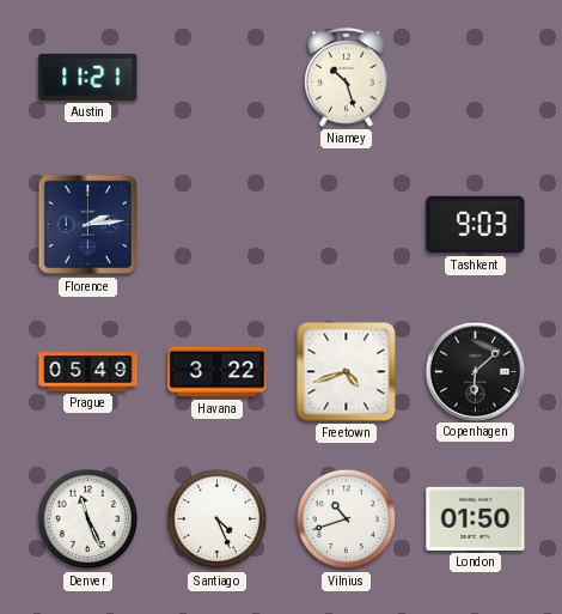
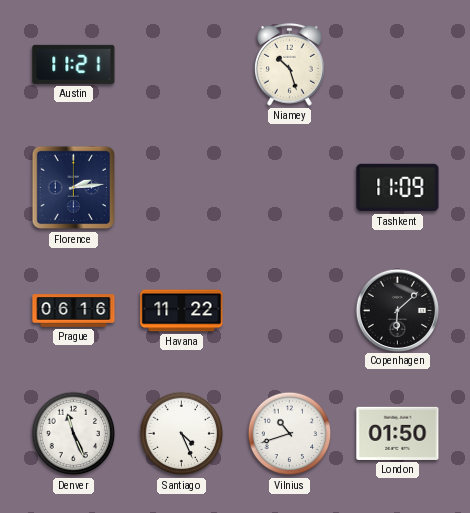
Tashkent: 9:03 -> 11:09 (398, 188)
Prague: 05:49 -> 06:16 (74, 311)
Havana: 3:22 -> 11:22 (182, 311)
Freetown: 4:42 -> none (347, 372)
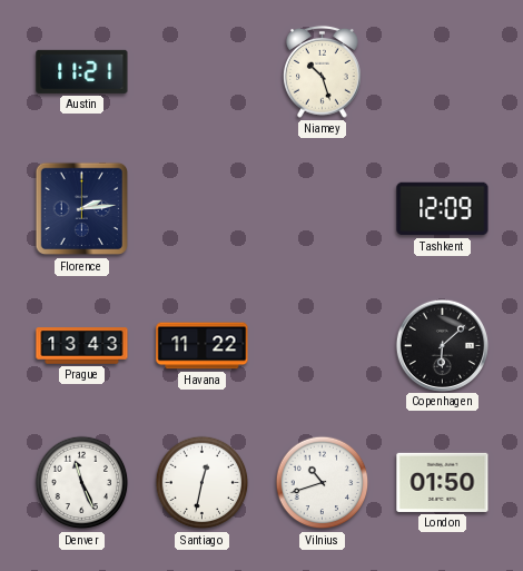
Tashkent: 11:09 -> 12:09 (443, 209)
Prague: 06:16 -> 13:43 (82, 346)
Santiago: 4:26 -> 12:32 (203, 483)
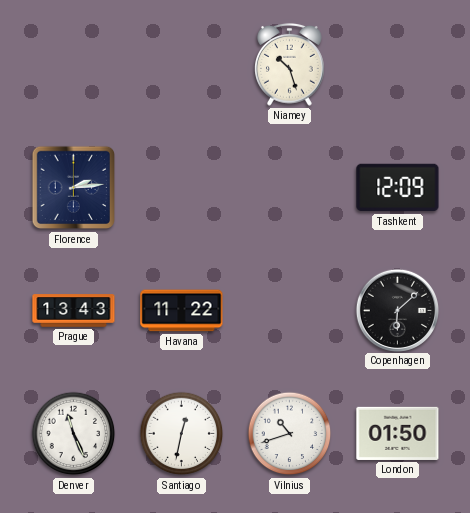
Austin: 11:21 -> none (82, 71)
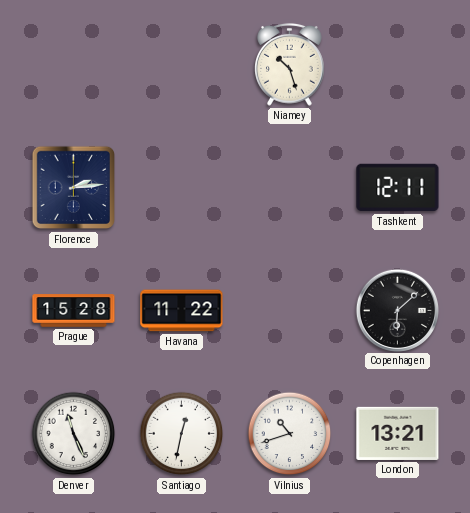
Tashkent: 12:09 -> 12:11 (398, 188)
Prague: 13:43 -> 15:28 (74, 311)
London: 01:50 -> 13:21 (398, 433)
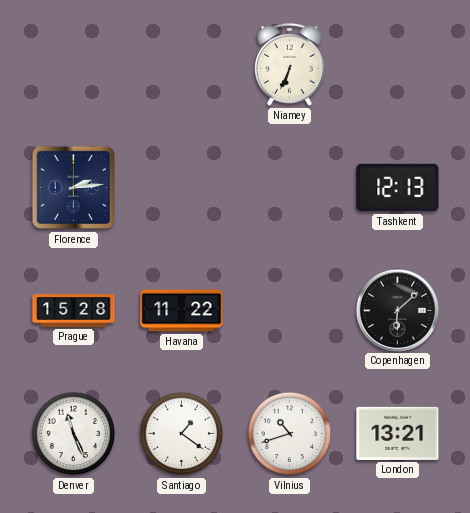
Niamey: 10:27 -> 6:34 (290, 64)
Tashkent: 12:11 -> 12:13 (398, 188)
Santiago: 12:32 -> 1:21 (182, 434)
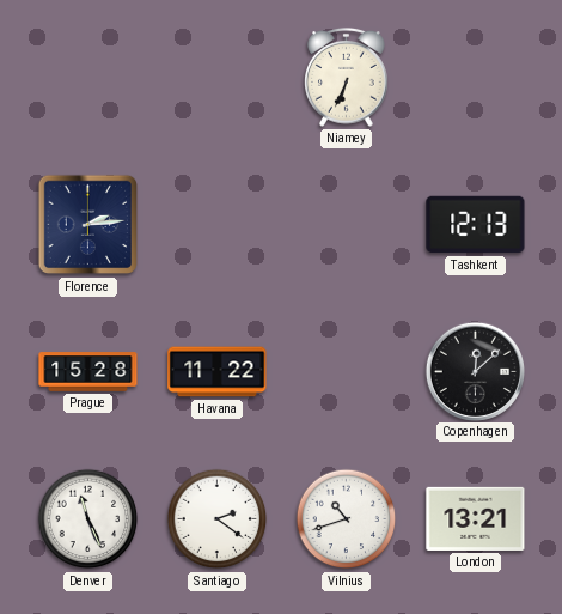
Copenhagen: 6:08 -> 12:08 (475, 371)
Santiago: 1:21 -> 2:21 (218, 519)
